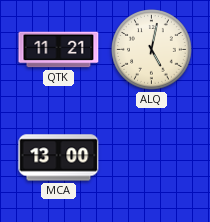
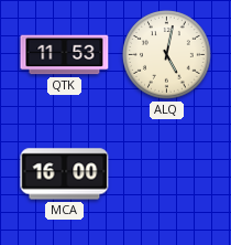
QTK: 11:21 -> 11:53 (65, 55)
MCA: 13:00 -> 16:00 (65, 174)
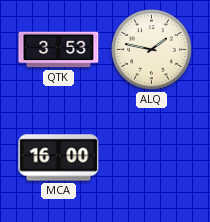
QTK: 11:53 -> 3:53 (59, 50)
ALQ: 5:02 -> 1:47 (152, 50)
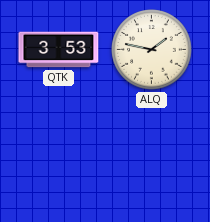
MCA: 16:00 -> none (59, 158)
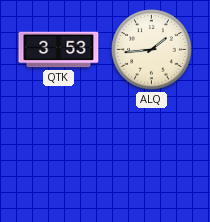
ALQ: 1:47 -> 1:44 (152, 50)
